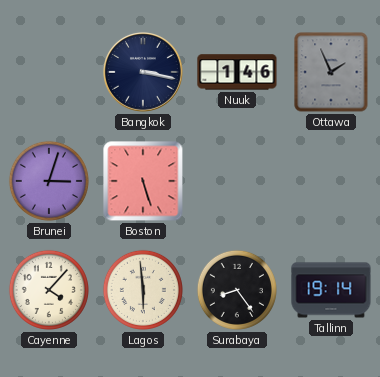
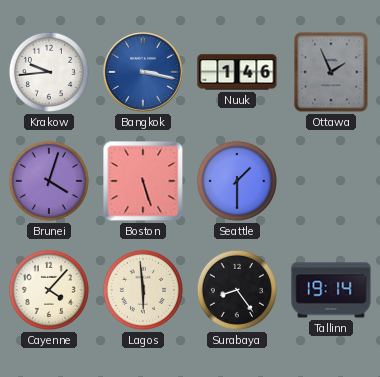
Krakow: none -> 9:44 (49, 72)
Bangkok dial: navy -> blue (143, 72)
Brunei: 3:03 -> 4:03 (49, 181)
Seattle: none -> 1:30 (237, 181)
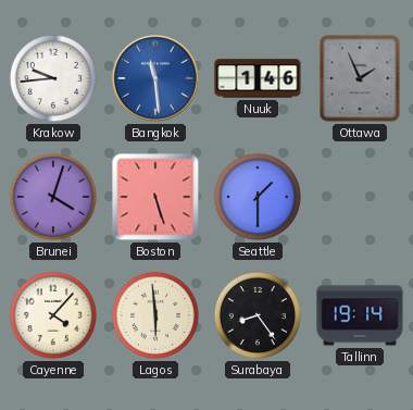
Bangkok: 3:17 -> 11:29 (155, 78)
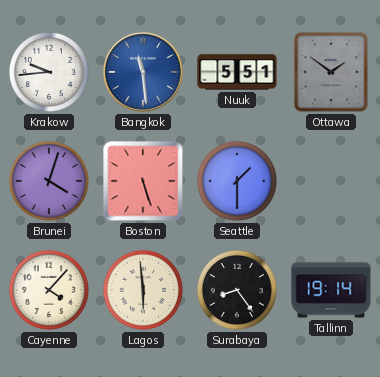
Nuuk: 1:46 -> 5:51 (237, 72)
Ottawa: 1:56 -> 1:51 (331, 72)
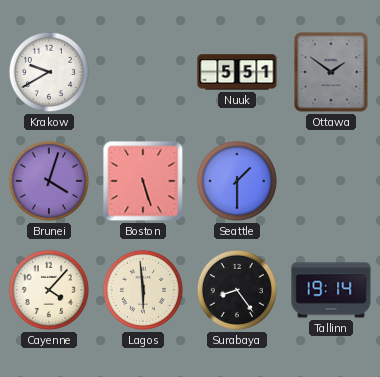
Krakow: 9:44 -> 9:40 (49, 72)
Bangkok: 11:29 -> none (143, 72)
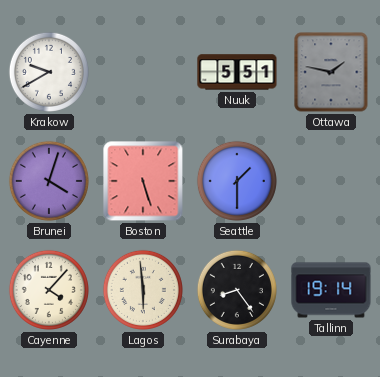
Ottawa: 1:51 -> 1:47 (331, 72)
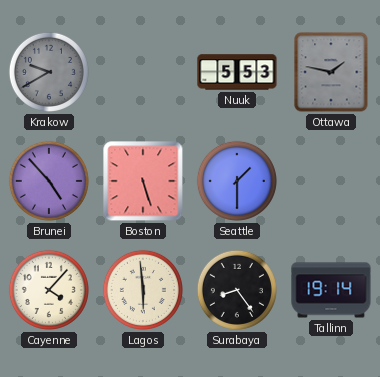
Krakow dial: white -> grey (49, 72)
Nuuk: 5:51 -> 5:53 (237, 72)
Brunei: 4:03 -> 4:53 (49, 181)
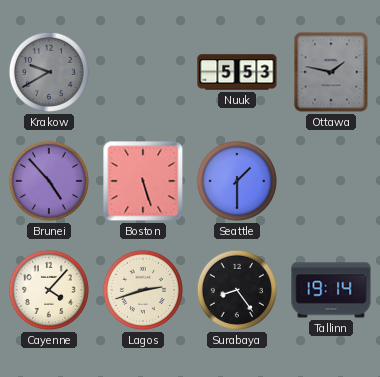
Lagos: 5:59 -> 2:42 (143, 290)
